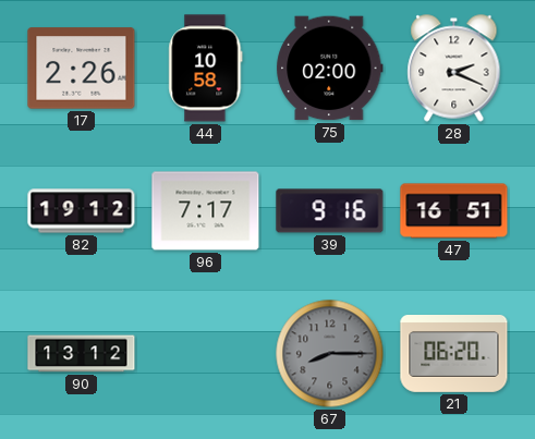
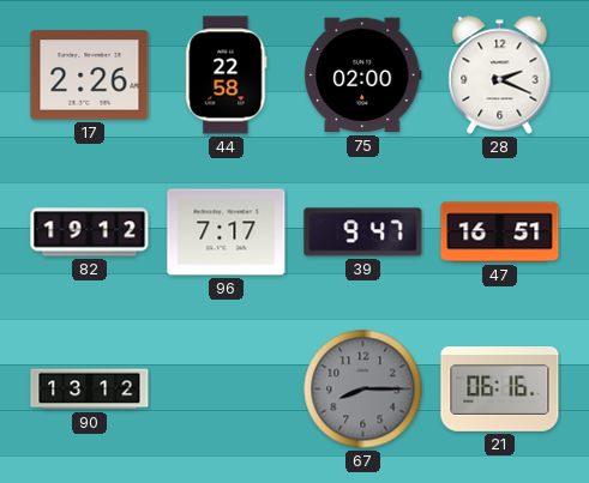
44: 10:58 -> 22:58 (227, 76)
39: 9:16 -> 9:47 (363, 233)
21: 06:20 -> 06:16 (500, 390)
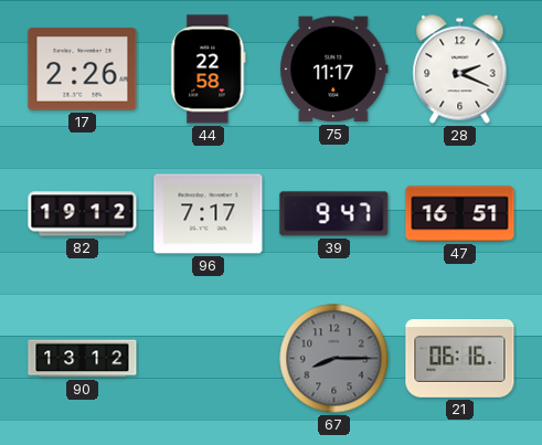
75: 02:00 -> 11:17 (334, 70)
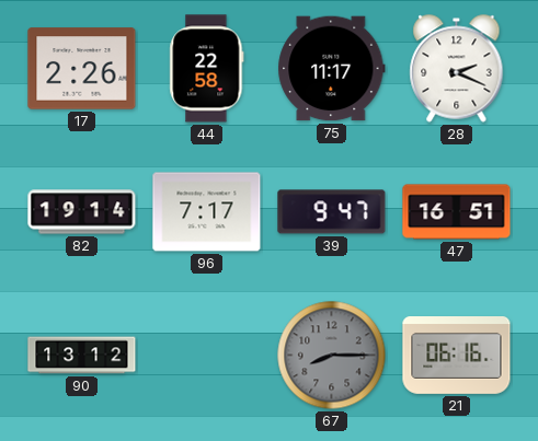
82: 19:12 -> 19:14 (82, 212)
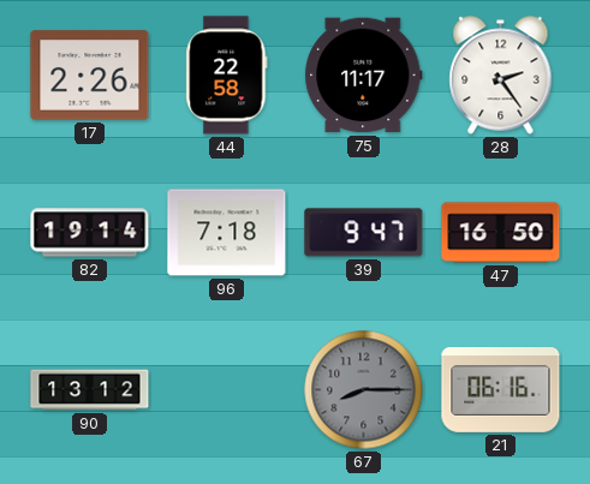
28: 2:19 -> 2:24 (501, 76)
96: 7:17 -> 7:18 (227, 233)
47: 16:51 -> 16:50 (501, 233)
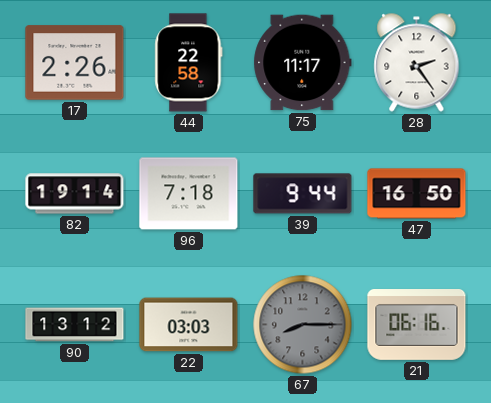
39: 9:47 -> 9:44 (303, 194)
22: none -> 03:03 (189, 325)
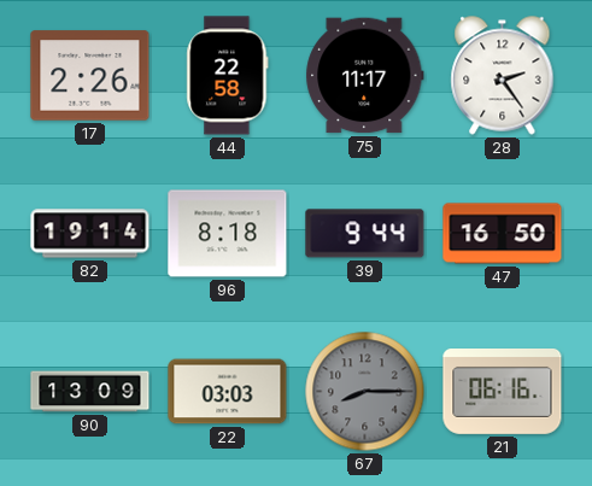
96: 7:18 -> 8:18 (228, 234)
90: 13:12 -> 13:09 (90, 392)
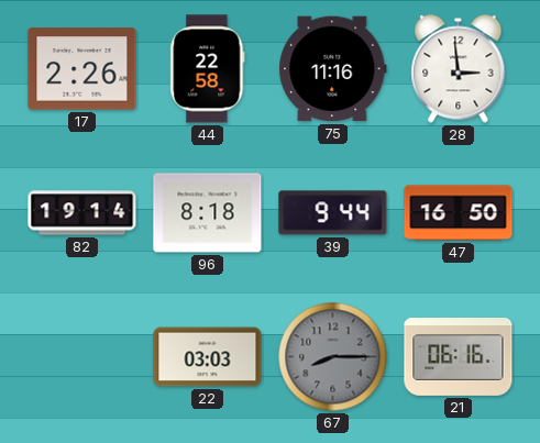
75: 11:17 -> 11:16 (333, 69)
28: 2:24 -> 2:59 (459, 69)
90: 13:09 -> none (90, 392)
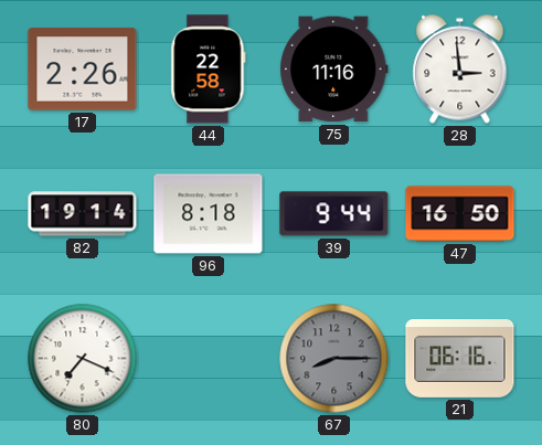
80: none -> 7:19 (83, 359)
22: 03:03 -> none (208, 357)
